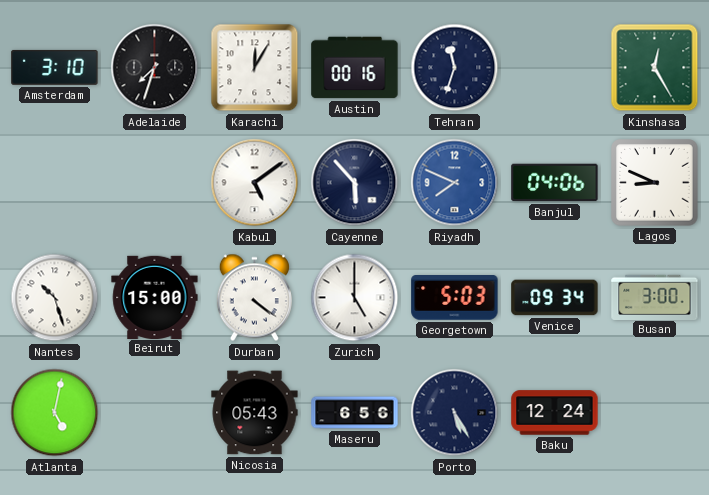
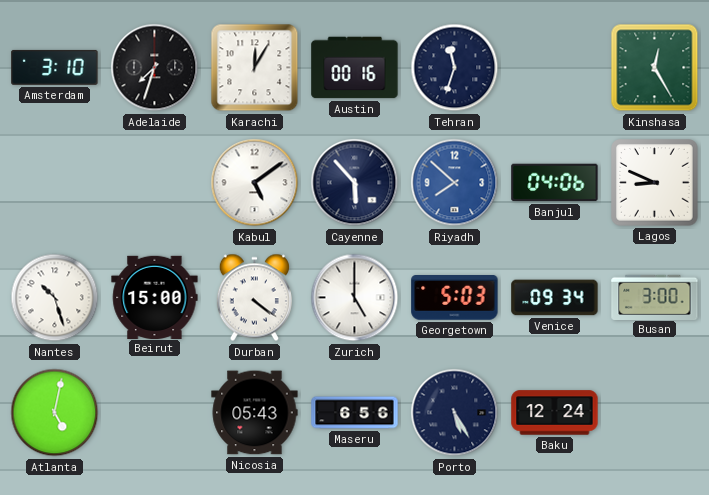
Riyadh: 7:49 -> 7:52 (455, 183)
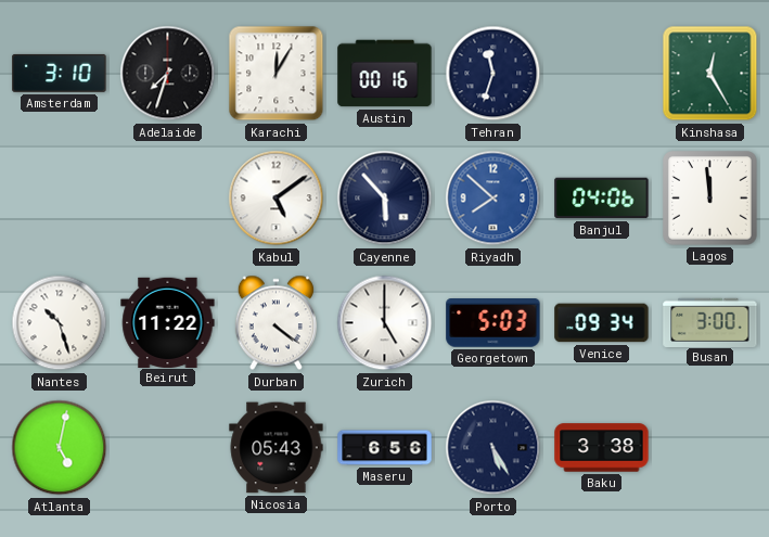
Lagos: 8:49 -> 11:59 (710, 199)
Beirut: 15:00 -> 11:22 (168, 322)
Baku: 12:24 -> 3:38 (602, 448)
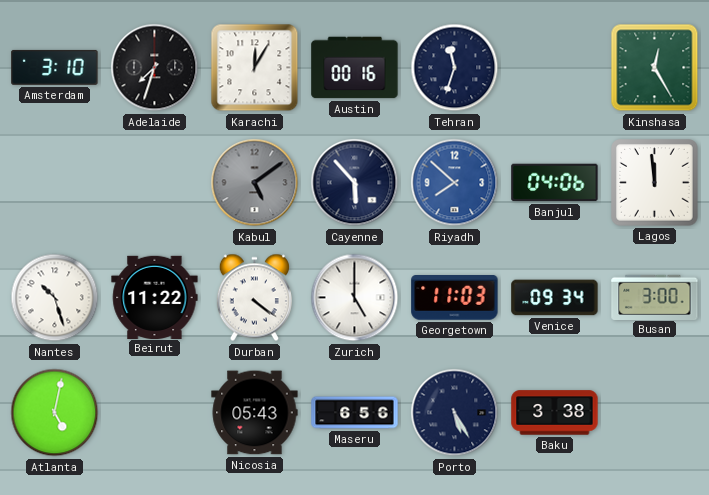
Kabul dial: white -> grey (255, 183)
Georgetown: 5:03 -> 11:03 (455, 298)
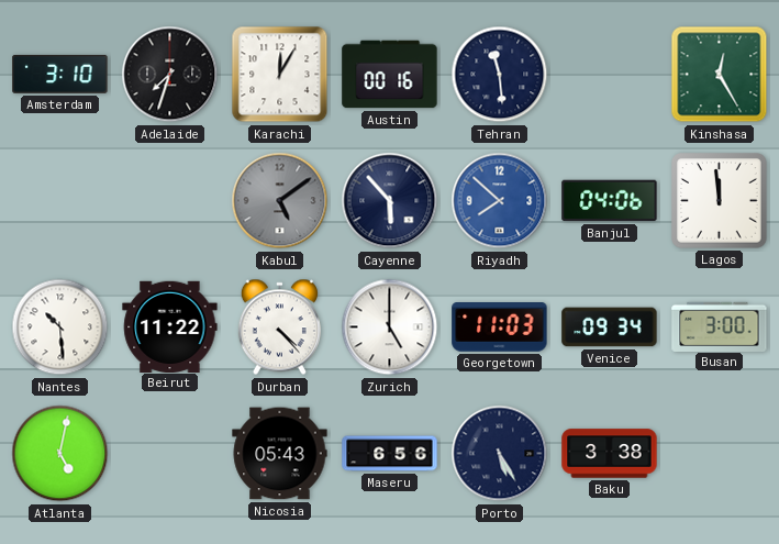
Tehran: 11:33 -> 11:29 (500, 75)
Nantes: 10:27 -> 10:29 (60, 327)
Durban: 4:21 -> 4:23 (279, 327)
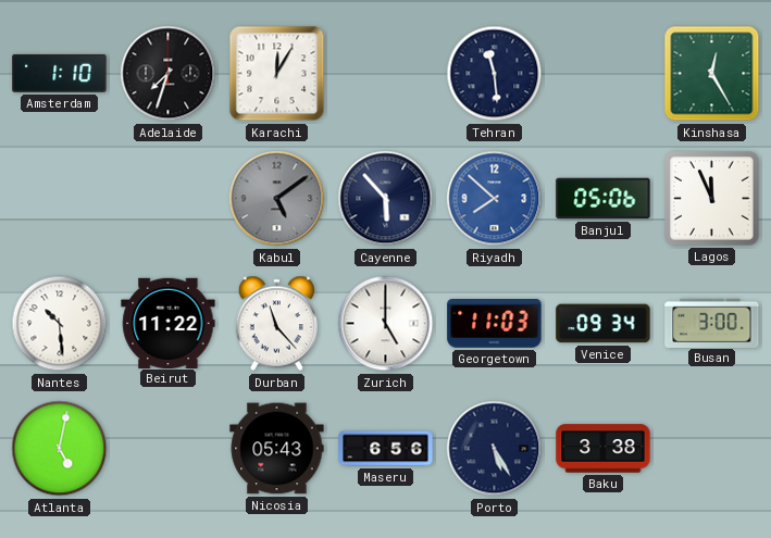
Amsterdam: 3:10 -> 1:10 (60, 73)
Austin: 00:16 -> none (390, 75)
Banjul: 04:06 -> 05:06 (604, 199)
Lagos: 11:59 -> 11:56 (712, 199)
Durban: 4:23 -> 11:23 (276, 324)
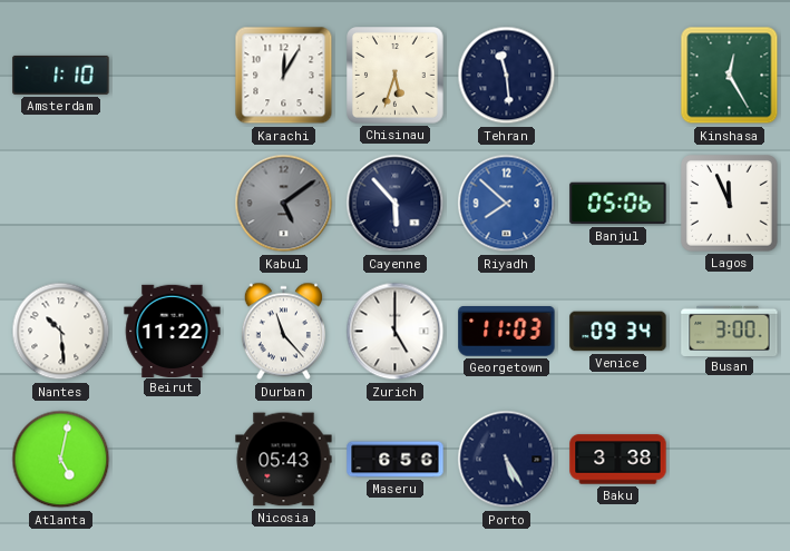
Adelaide: 7:33 -> none (169, 74)
Chisinau: none -> 5:33 (396, 76)
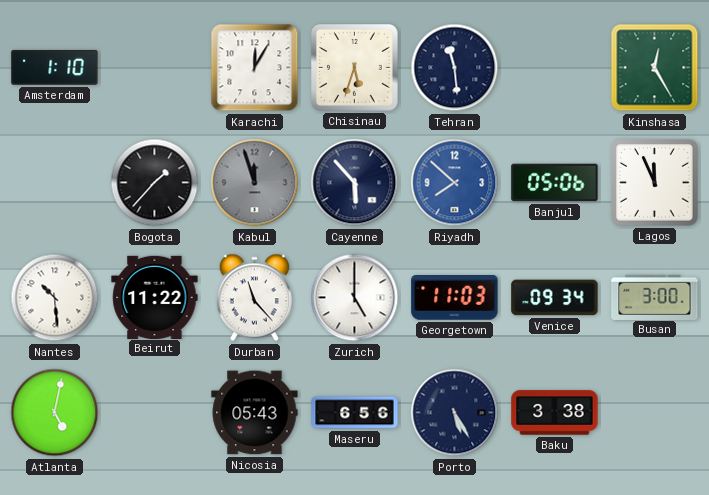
Bogota: none -> 1:37 (155, 183)
Kabul: 5:09 -> 11:57 (255, 183)
